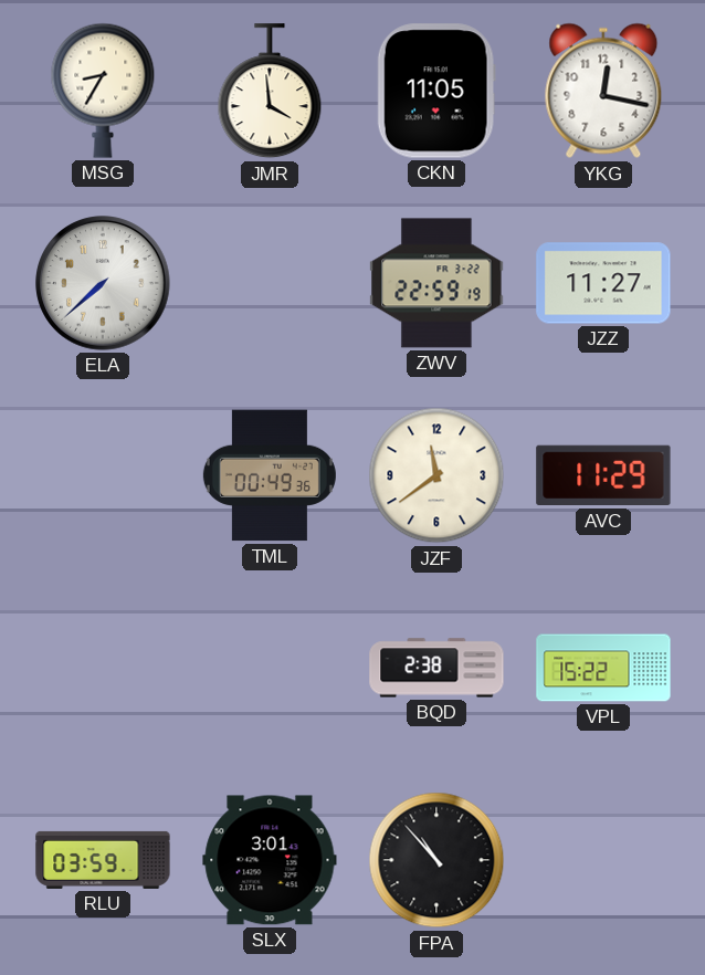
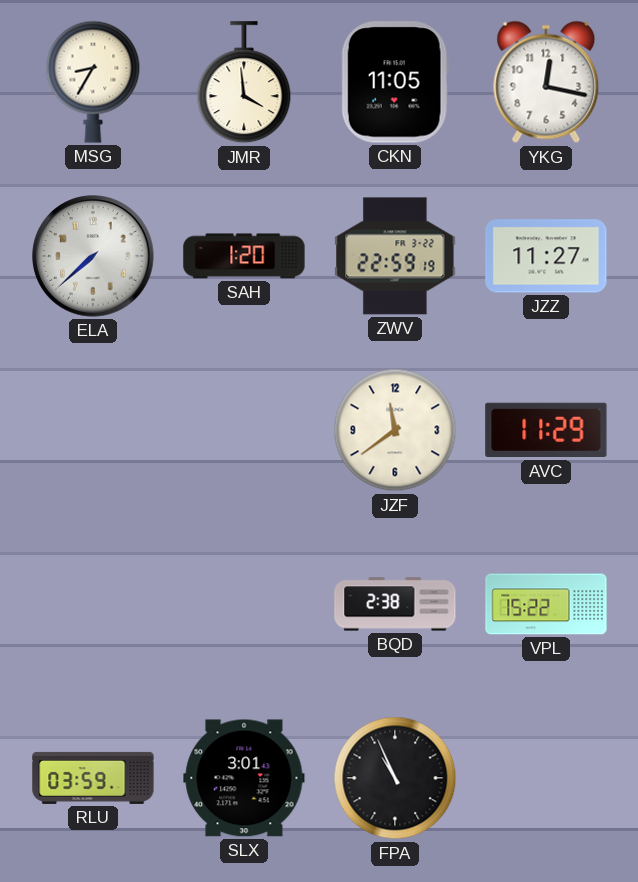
SAH: none -> 1:20 (244, 256)
TML: 00:49 -> none (270, 475)
FPA: 10:53 -> 10:56 (395, 778)
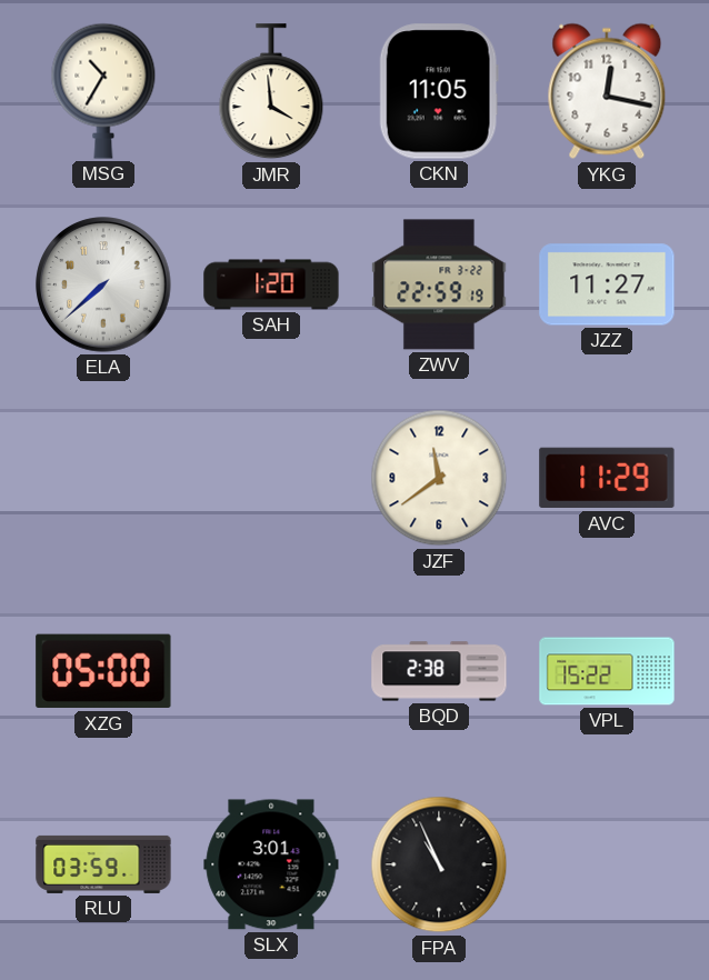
MSG: 8:35 -> 10:35 (103, 91)
XZG: none -> 05:00 (103, 671)
